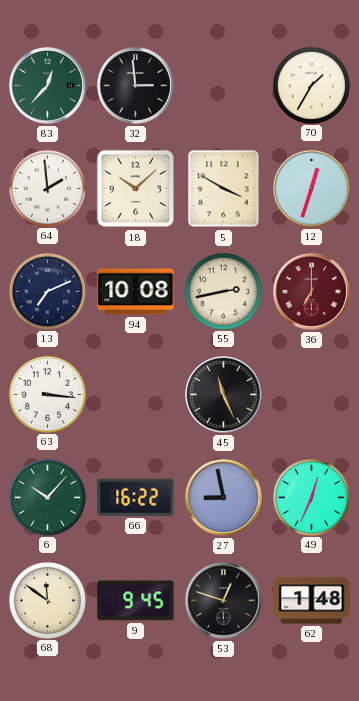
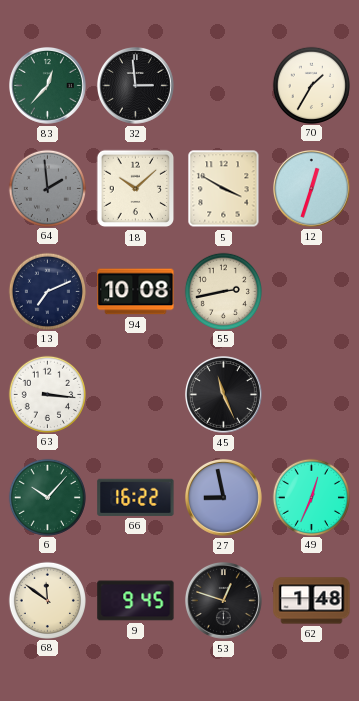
64 dial: white -> grey (47, 188)
36: 7:00 -> none (312, 292)
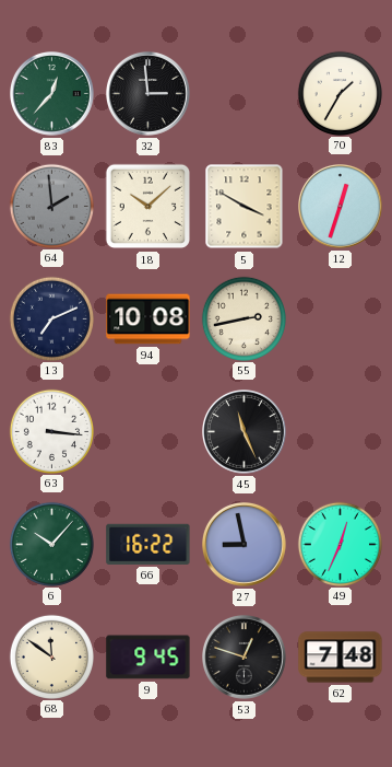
62: 1:48 -> 7:48 (341, 658)
